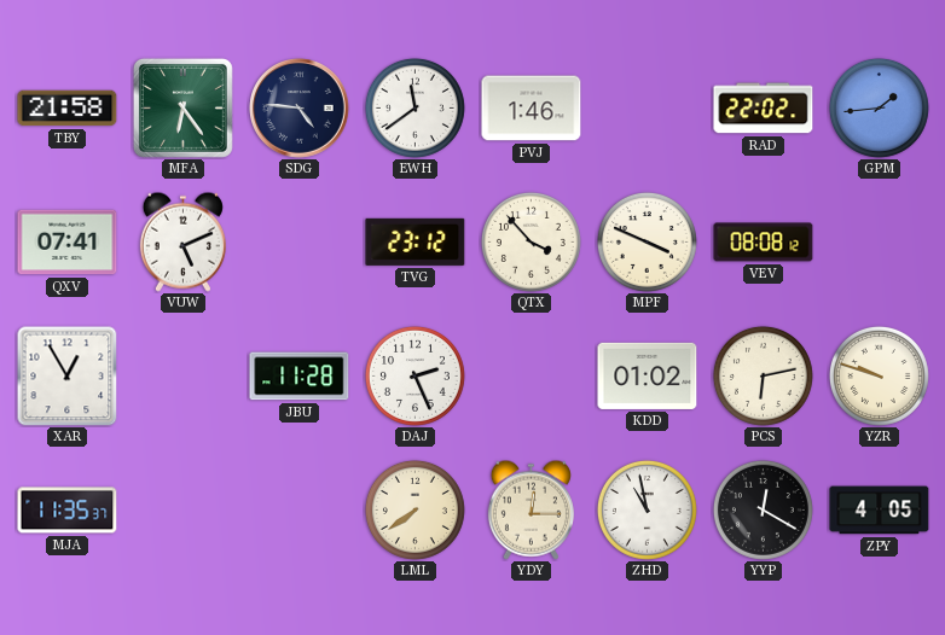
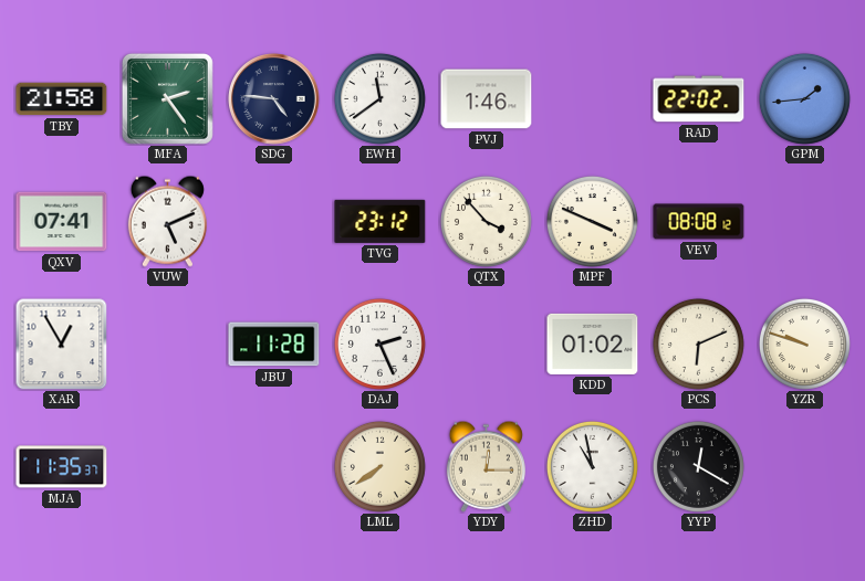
MFA: 6:24 -> 2:24 (167, 98)
PCS: 6:13 -> 6:11 (698, 344)
ZPY: 4:05 -> none (880, 511)
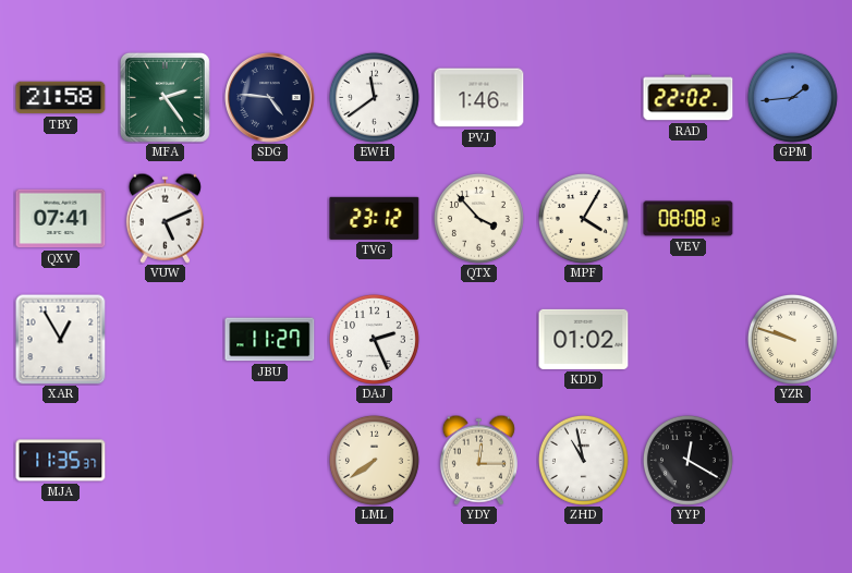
MPF: 3:49 -> 4:05 (583, 218)
JBU: 11:28 -> 11:27 (270, 340)
PCS: 6:11 -> none (698, 344)
